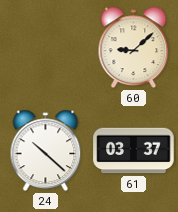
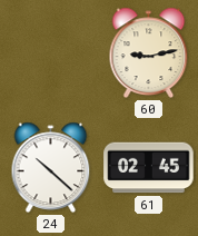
60: 9:08 -> 9:13 (149, 53)
61: 03:37 -> 02:45 (149, 168)
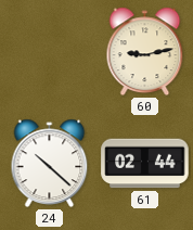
61: 02:45 -> 02:44 (145, 164)
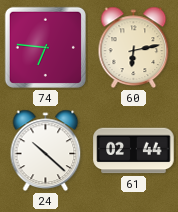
74: none -> 6:46 (45, 47)
60: 9:13 -> 6:13 (134, 48)
